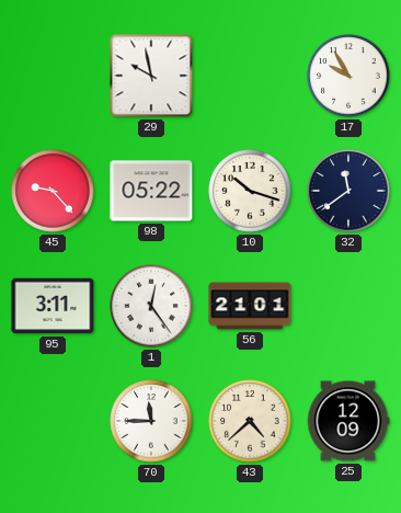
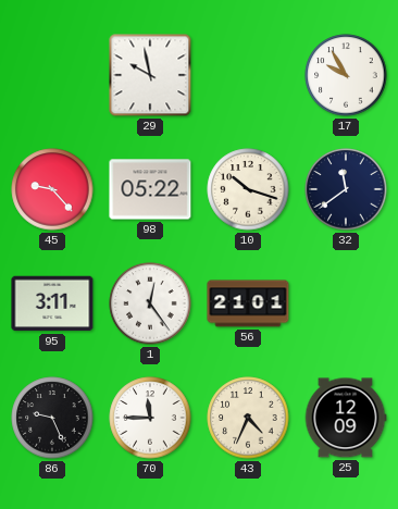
86: none -> 9:26 (52, 418)
43: 4:38 -> 4:34 (248, 418)
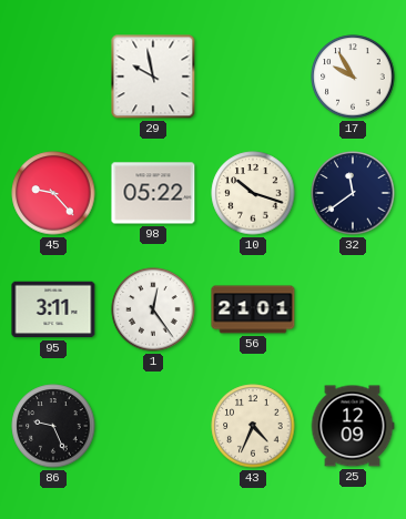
70: 11:45 -> none (150, 418)
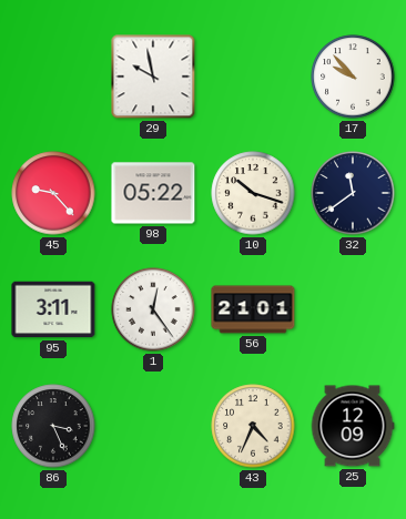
17: 9:55 -> 9:53 (353, 77)
86: 9:26 -> 3:26 (53, 426)
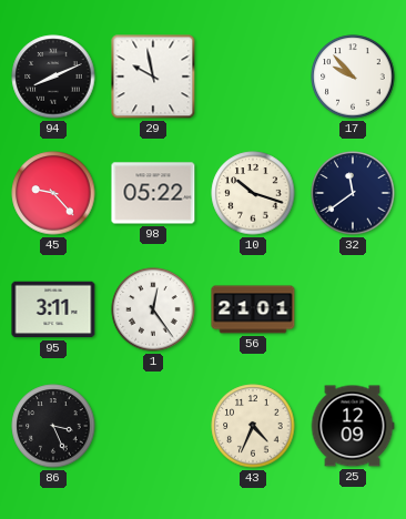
94: none -> 8:11 (53, 77)
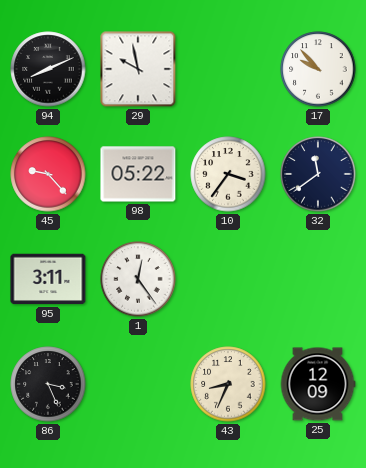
10: 10:18 -> 3:36 (228, 174)
56: 21:01 -> none (253, 309)
43: 4:34 -> 8:34 (228, 384)
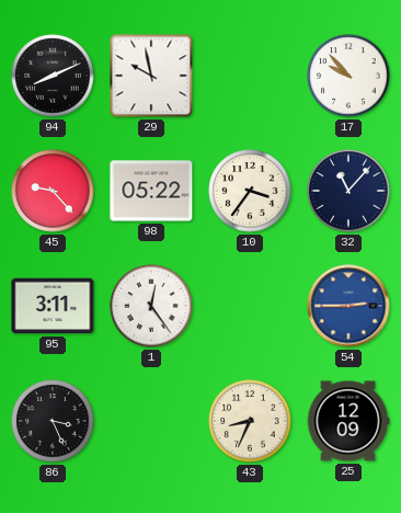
32: 11:39 -> 11:07 (348, 191)
54: none -> 2:45 (348, 306)
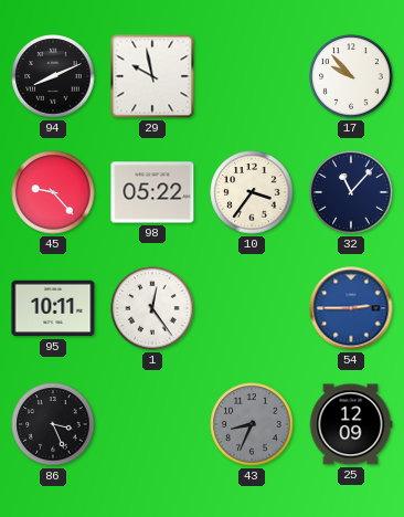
95: 3:11 -> 10:11 (53, 308)
43 dial: cream -> grey (252, 424)
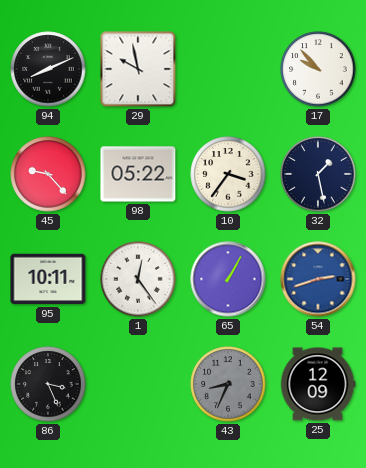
32: 11:07 -> 1:28 (318, 174)
65: none -> 1:05 (228, 279)
54: 2:45 -> 2:42 (318, 279)
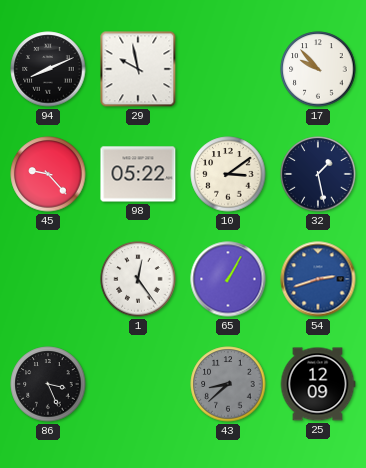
10: 3:36 -> 3:09 (228, 174)
95: 10:11 -> none (48, 279)
43: 8:34 -> 8:38 (228, 384)
